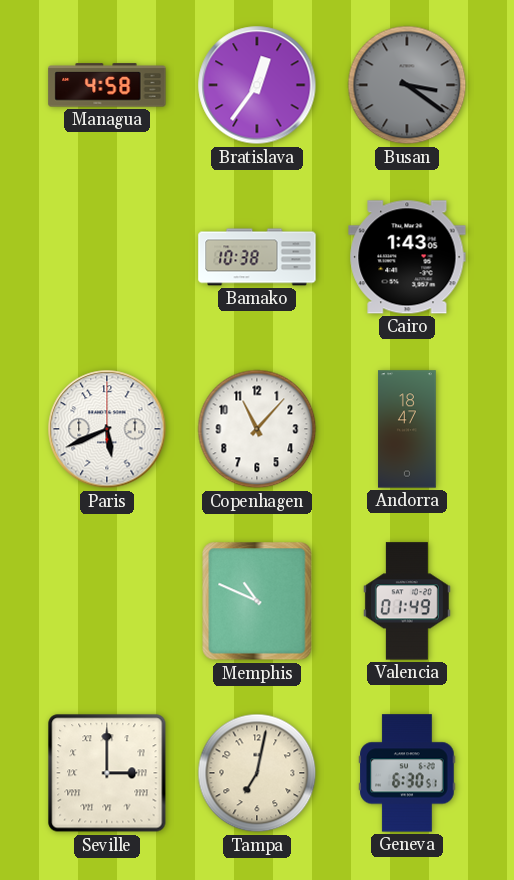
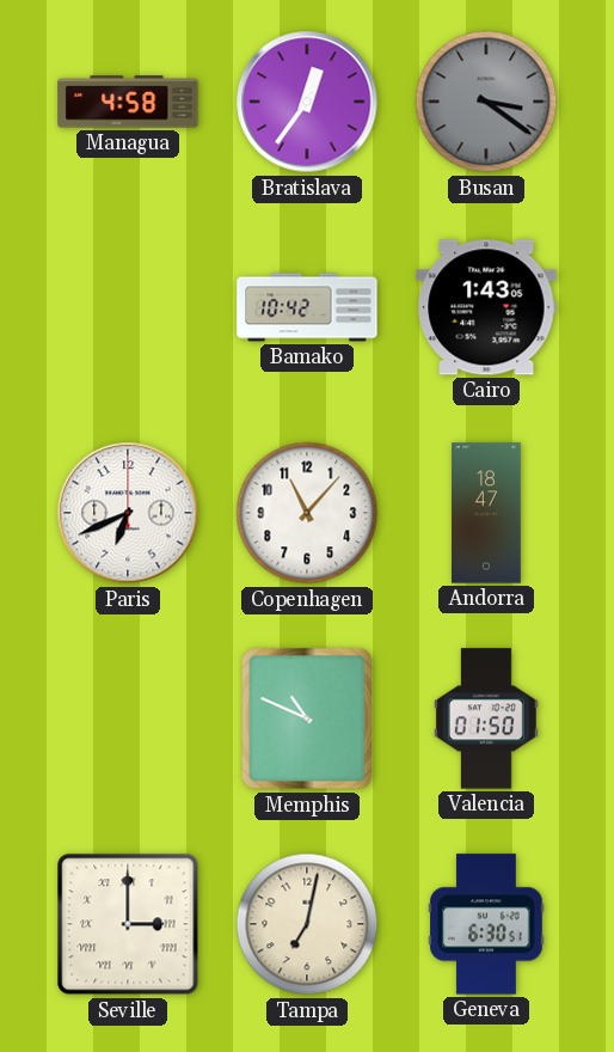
Bamako: 10:38 -> 10:42 (307, 307)
Paris: 5:41 -> 6:41 (128, 513)
Valencia: 01:49 -> 01:50 (486, 718)
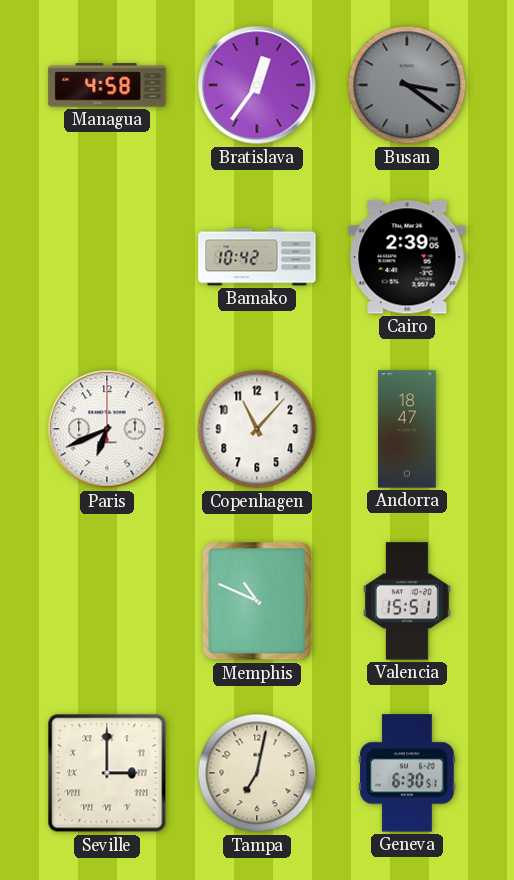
Cairo: 1:43 -> 2:39 (407, 257)
Valencia: 01:50 -> 15:51 (407, 601)
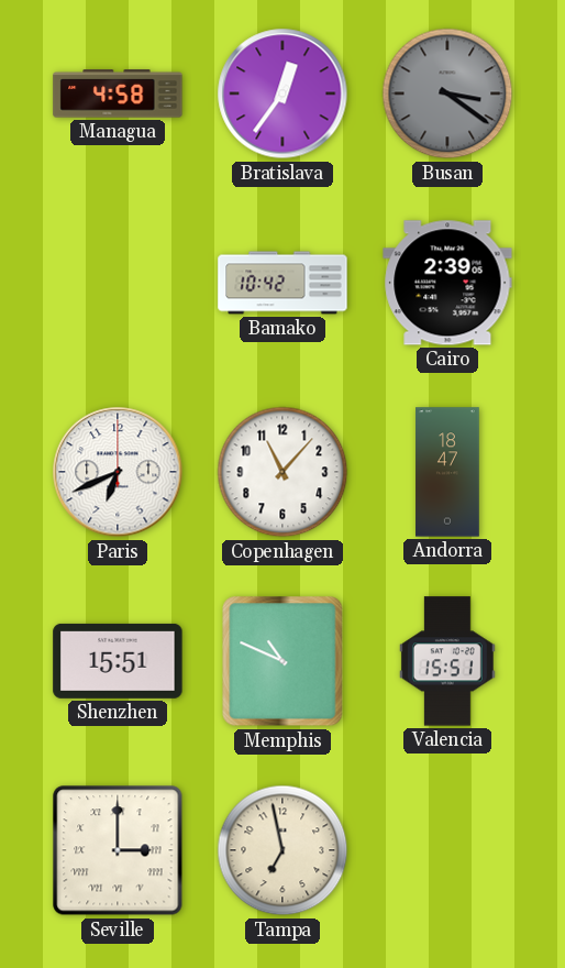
Shenzhen: none -> 15:51 (118, 661)
Tampa: 7:02 -> 6:58 (282, 850)
Geneva: 6:30 -> none (407, 773)
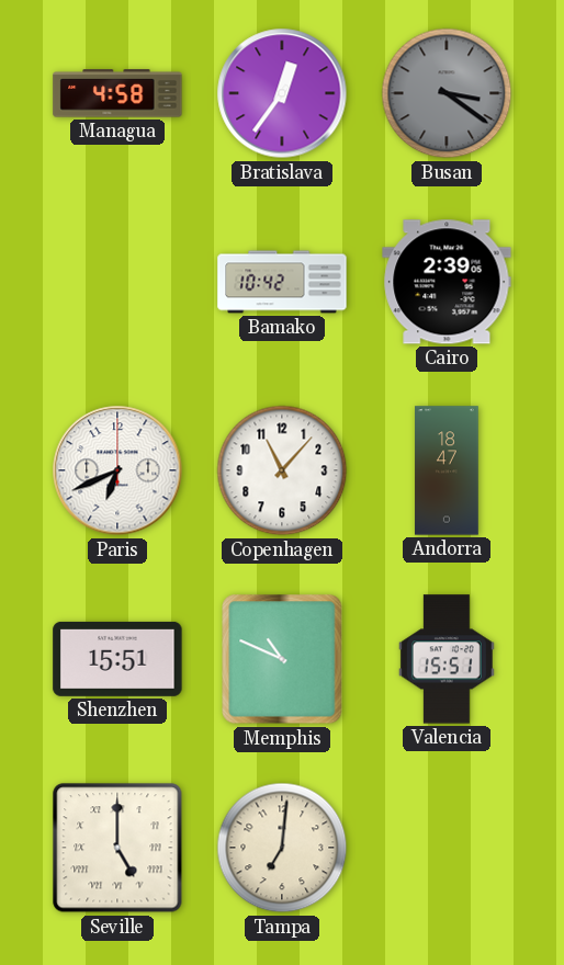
Seville: 3:00 -> 5:00 (117, 848)
Tampa: 6:58 -> 7:01 (282, 848)
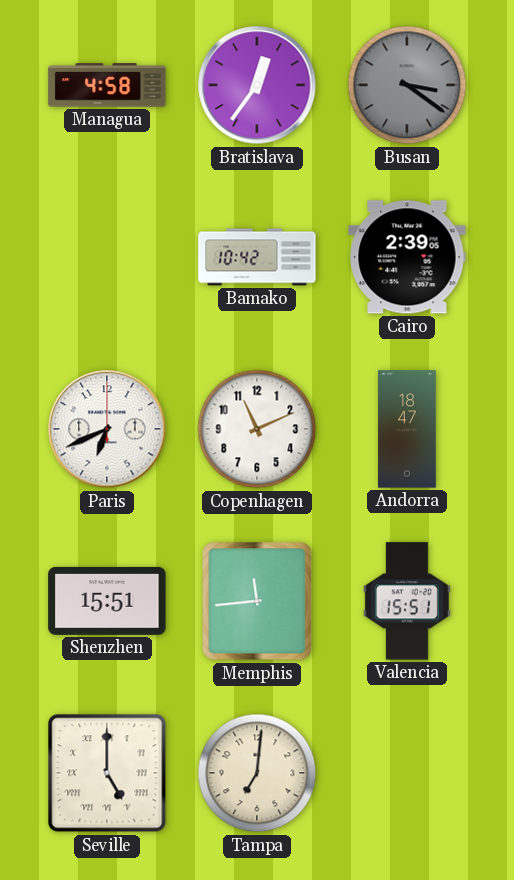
Copenhagen: 11:07 -> 11:11 (257, 429)
Memphis: 10:49 -> 11:44 (257, 601)
